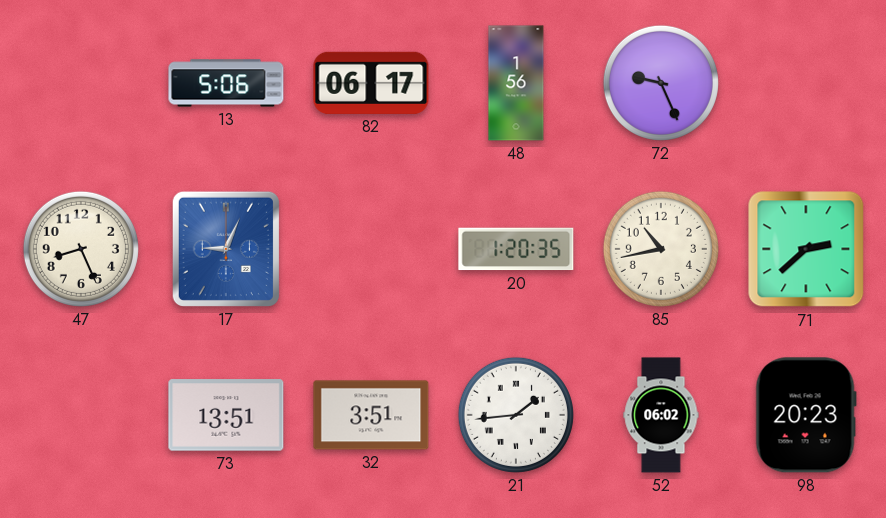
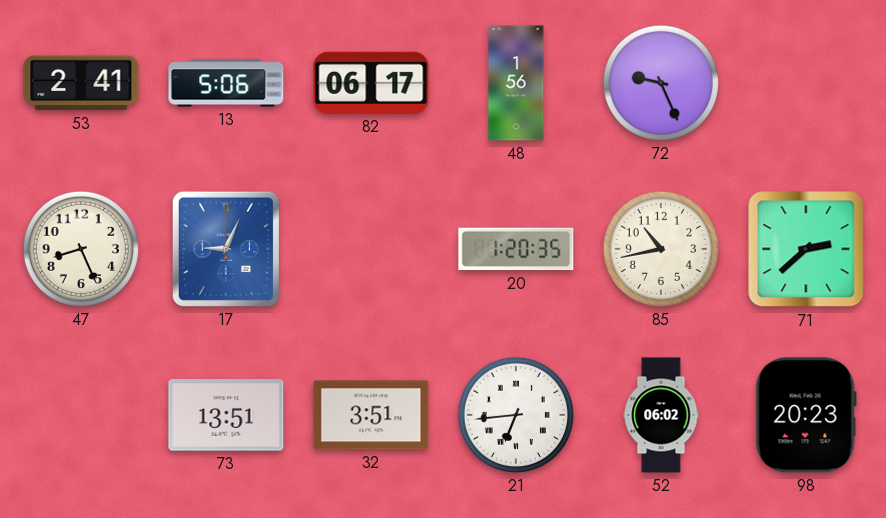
53: none -> 2:41 (81, 83)
21: 1:44 -> 6:44 (516, 415)
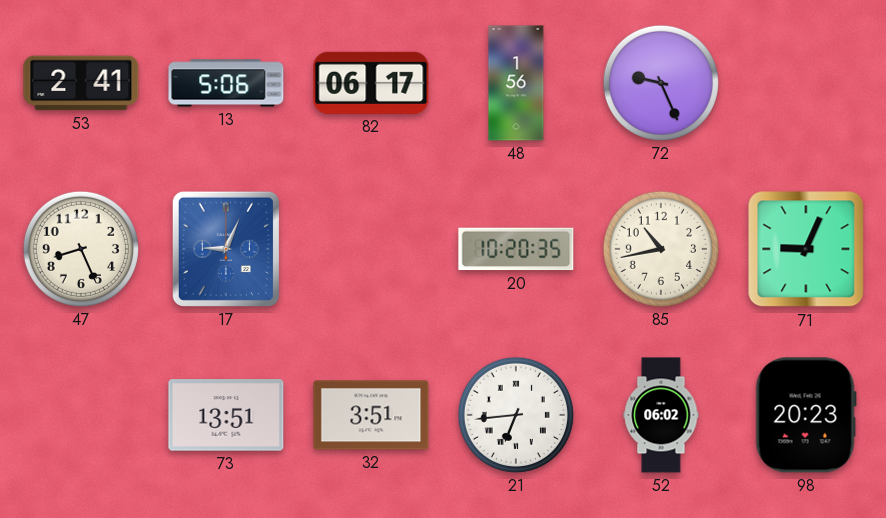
20: 1:20 -> 10:20 (516, 249)
71: 2:38 -> 9:04 (806, 249)
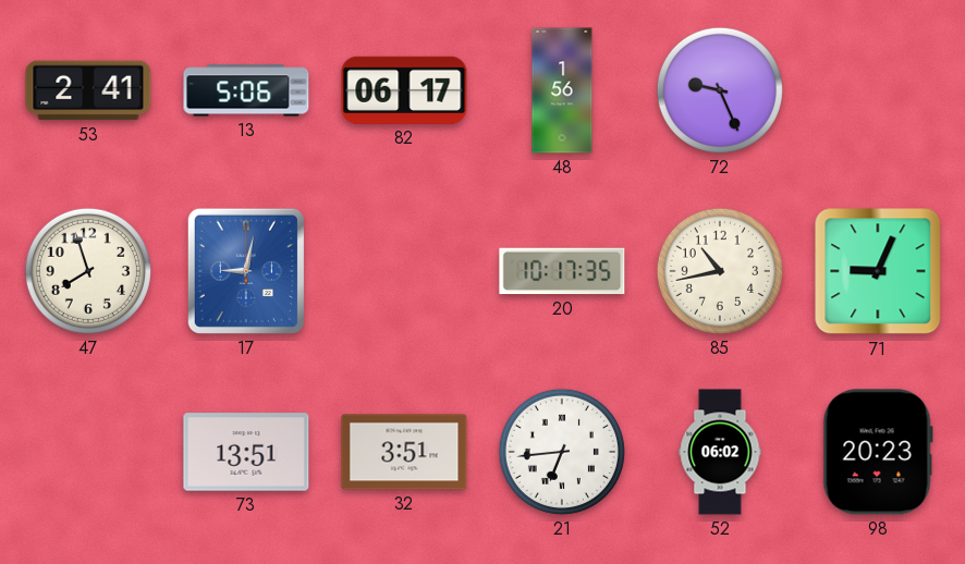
47: 8:26 -> 7:57 (88, 271)
17: 9:04 -> 9:02 (246, 271)
20: 10:20 -> 10:17 (562, 271)
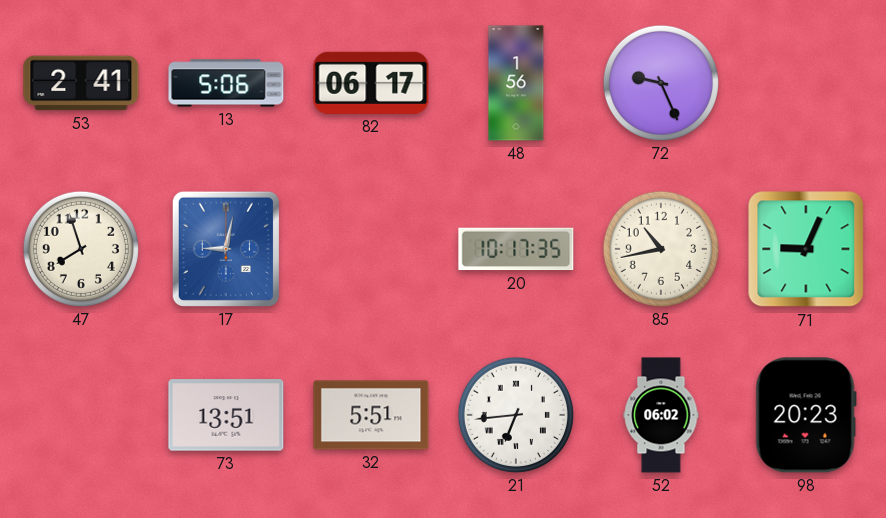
32: 3:51 -> 5:51 (371, 415)
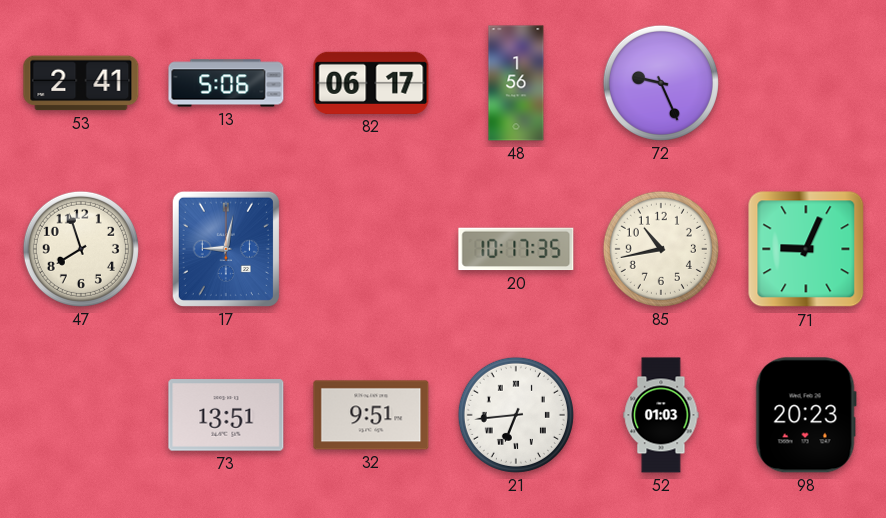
32: 5:51 -> 9:51 (371, 415)
52: 06:02 -> 01:03 (661, 415)
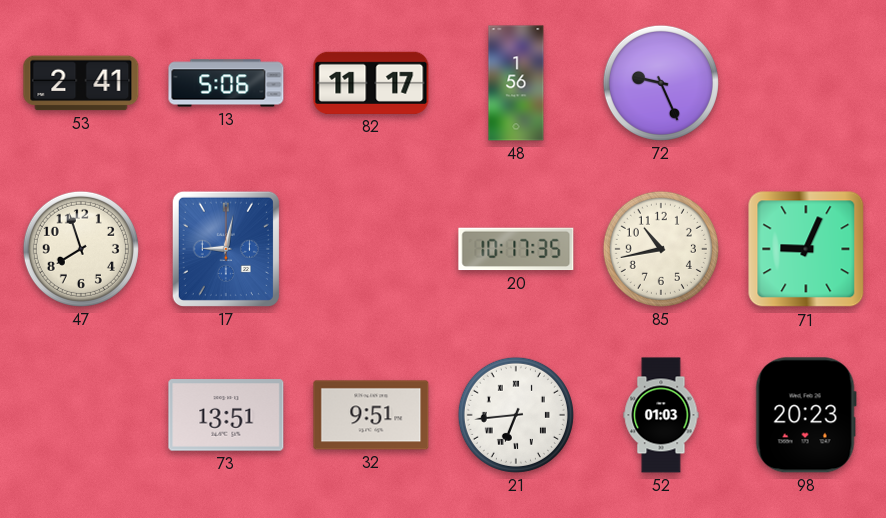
82: 06:17 -> 11:17 (371, 83)
